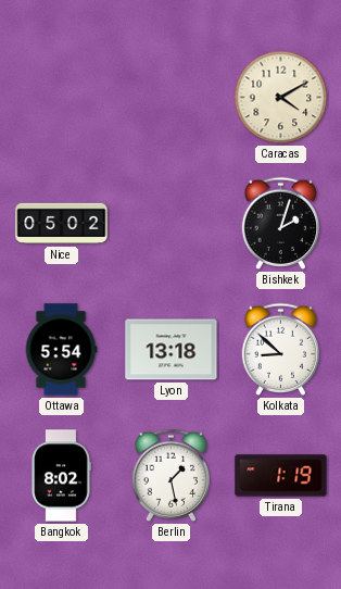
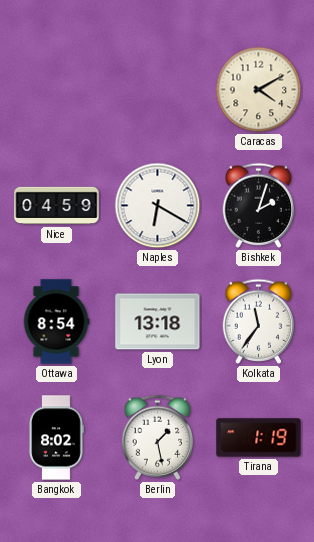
Nice: 05:02 -> 04:59 (57, 206)
Naples: none -> 6:20 (158, 206)
Ottawa: 5:54 -> 8:54 (56, 322)
Kolkata: 8:52 -> 11:36 (259, 321)
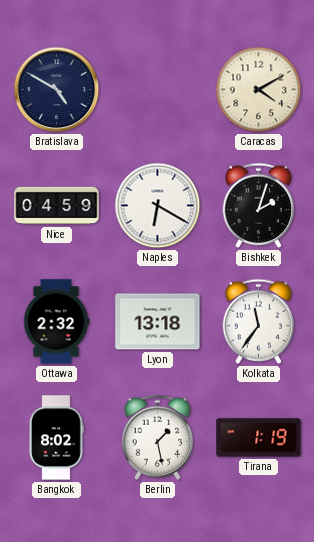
Bratislava: none -> 4:50 (57, 90)
Ottawa: 8:54 -> 2:32 (56, 322)
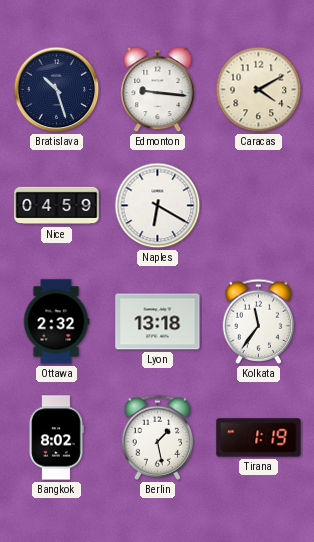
Bratislava: 4:50 -> 10:27 (57, 90)
Edmonton: none -> 9:16 (158, 90)
Bishkek: 2:03 -> none (259, 205)
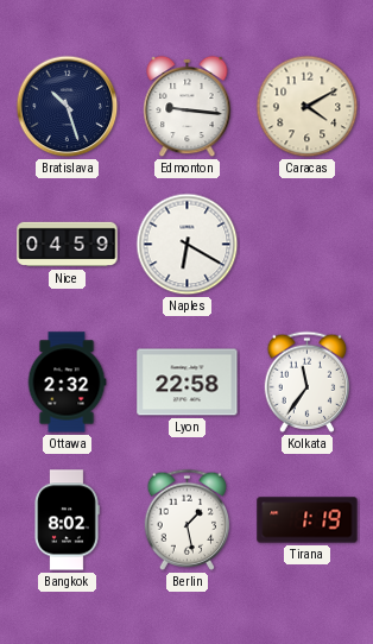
Lyon: 13:18 -> 22:58 (188, 383)
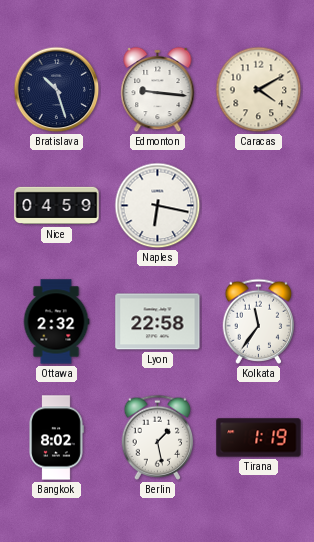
Naples: 6:20 -> 6:17 (158, 206)
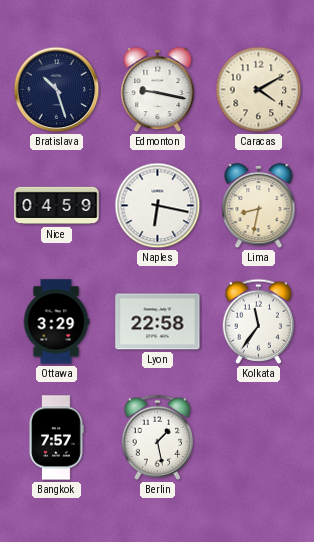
Edmonton: 9:16 -> 9:17 (158, 90)
Lima: none -> 8:32 (259, 206)
Ottawa: 2:32 -> 3:29 (56, 322)
Bangkok: 8:02 -> 7:57 (56, 438)
Tirana: 1:19 -> none (259, 438)
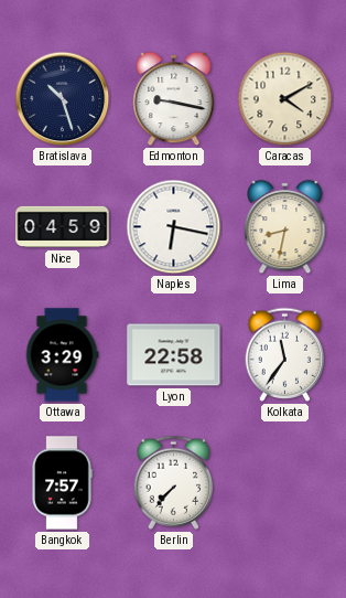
Berlin: 1:28 -> 7:37 (174, 482)
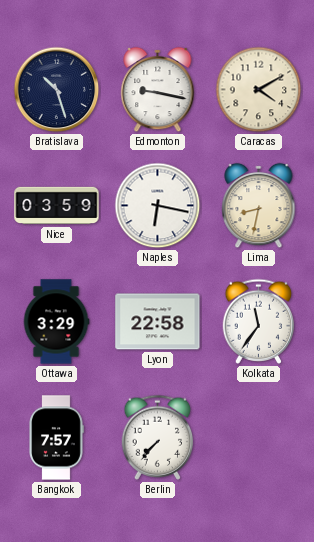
Nice: 04:59 -> 03:59 (57, 206)
